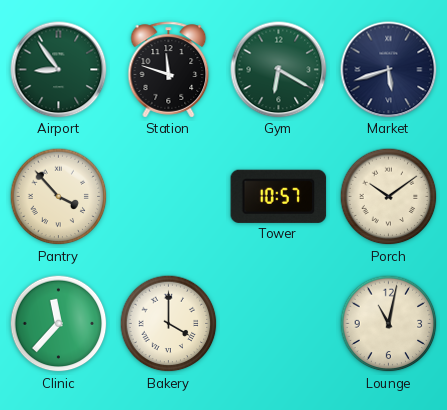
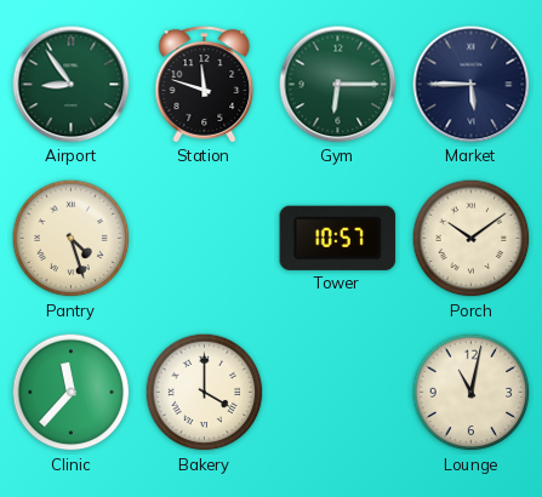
Gym: 6:20 -> 6:15 (338, 85)
Market: 5:42 -> 5:45 (472, 85)
Pantry: 3:53 -> 4:27 (72, 239)
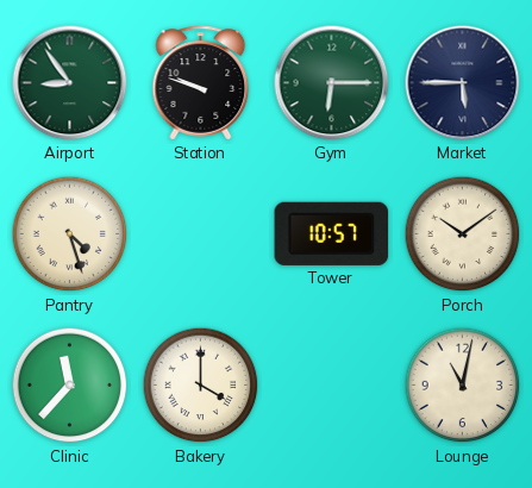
Station: 11:48 -> 9:48 (201, 83)
